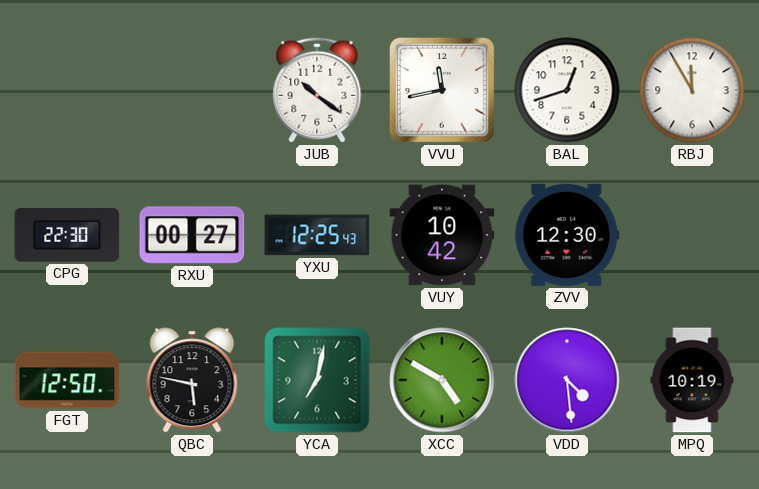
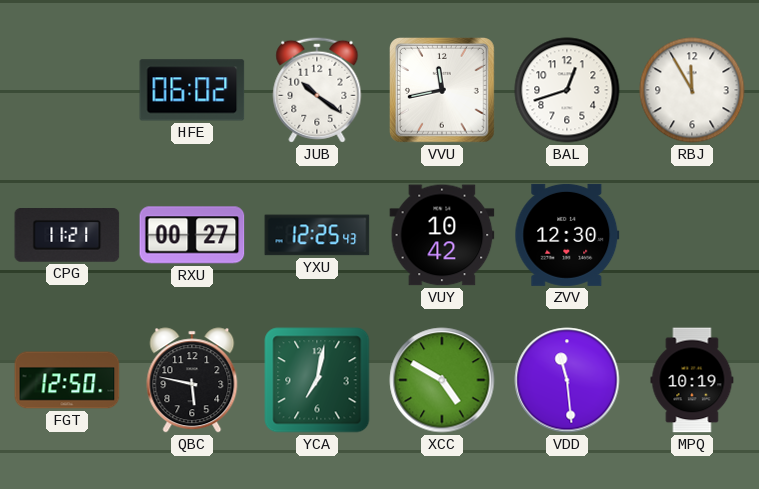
HFE: none -> 06:02 (192, 90)
CPG: 22:30 -> 11:21 (67, 236)
VDD: 4:29 -> 11:29 (567, 380)
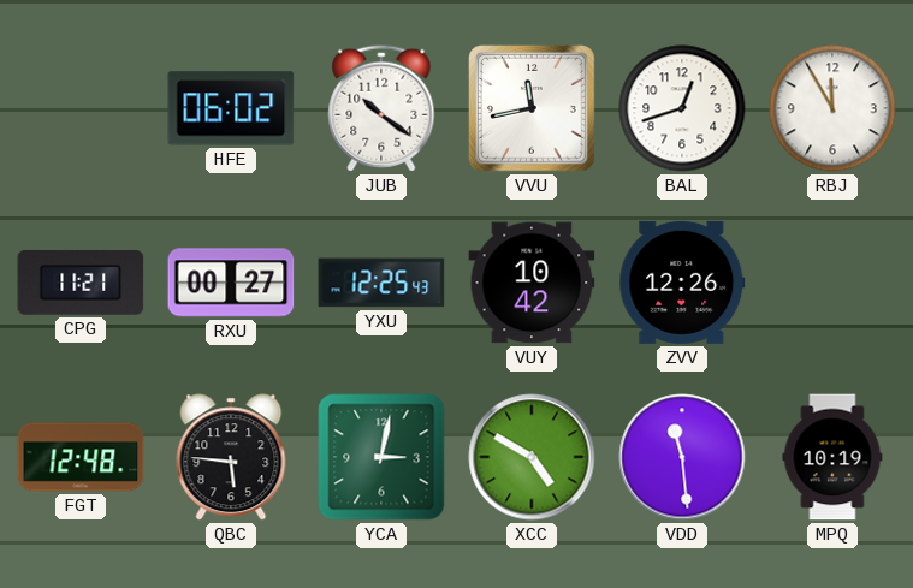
ZVV: 12:30 -> 12:26 (682, 283)
FGT: 12:50 -> 12:48 (81, 457)
QBC: 5:47 -> 5:46 (231, 457)
YCA: 7:02 -> 3:02 (381, 457)
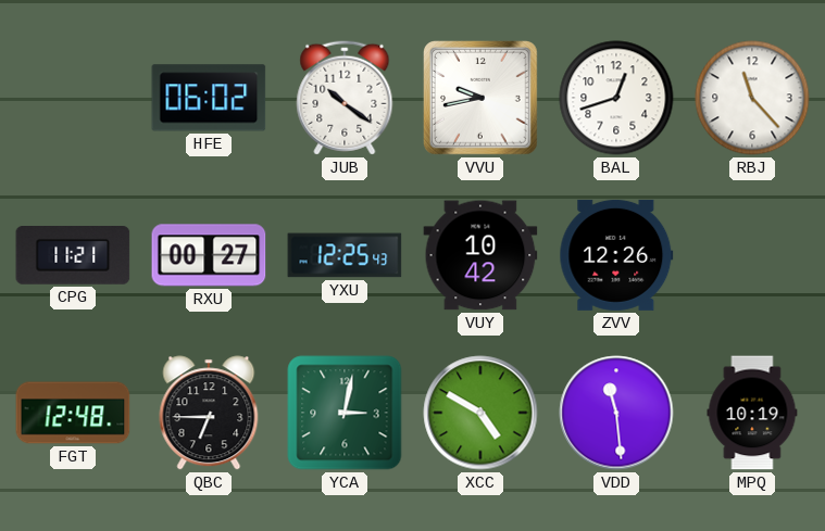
VVU: 11:43 -> 9:43 (482, 99)
RBJ: 11:55 -> 11:23 (752, 98)
QBC: 5:46 -> 6:45 (209, 413)
